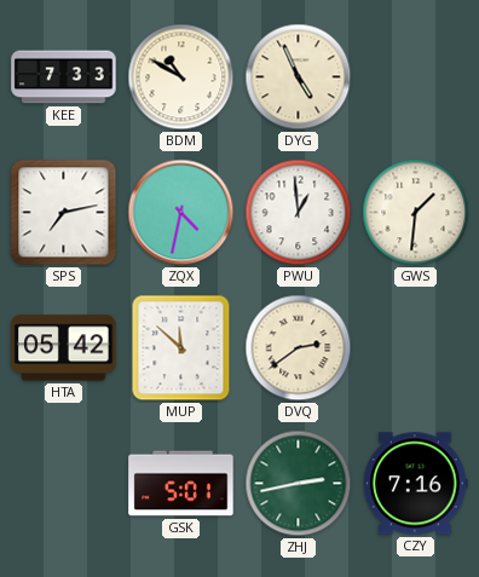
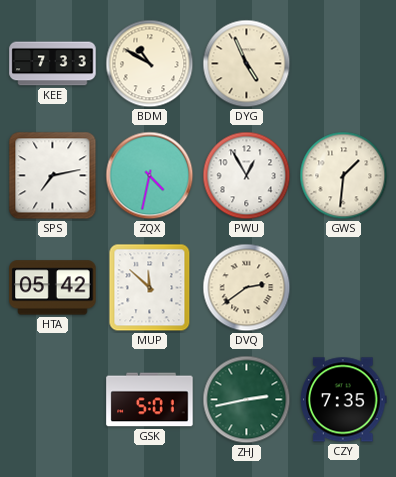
PWU: 12:59 -> 12:55 (247, 176)
CZY: 7:16 -> 7:35 (344, 400)
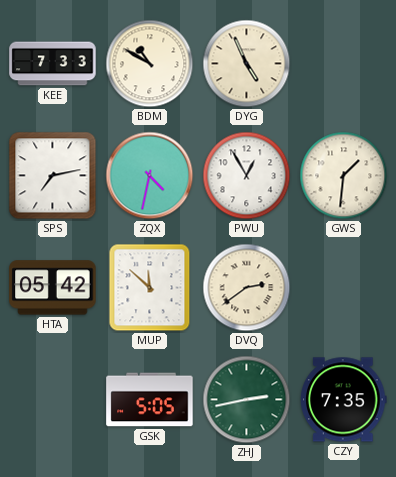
GSK: 5:01 -> 5:05 (150, 400)
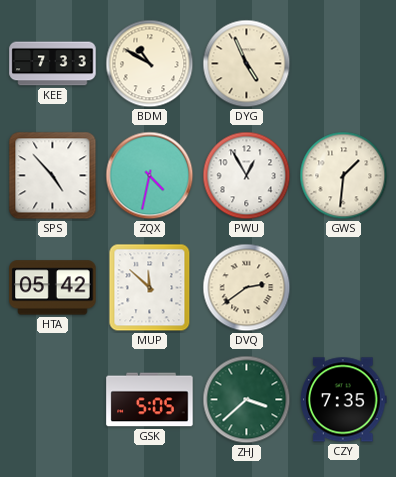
SPS: 7:13 -> 4:53 (53, 176)
ZHJ: 2:43 -> 3:38 (247, 400)
